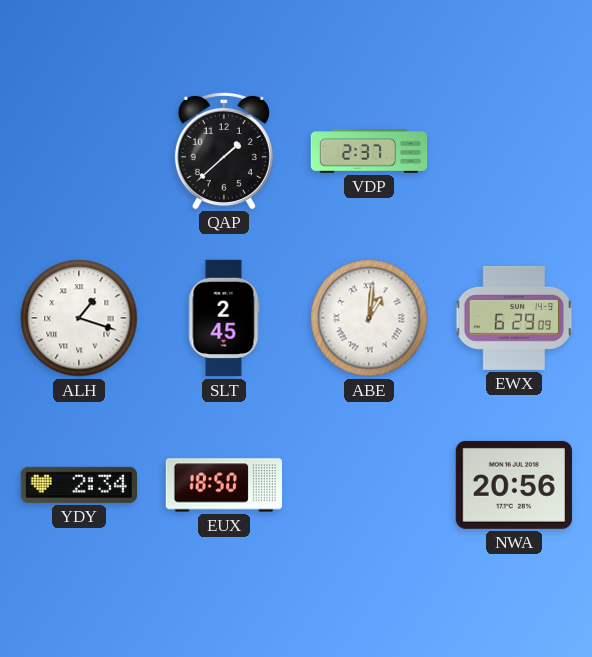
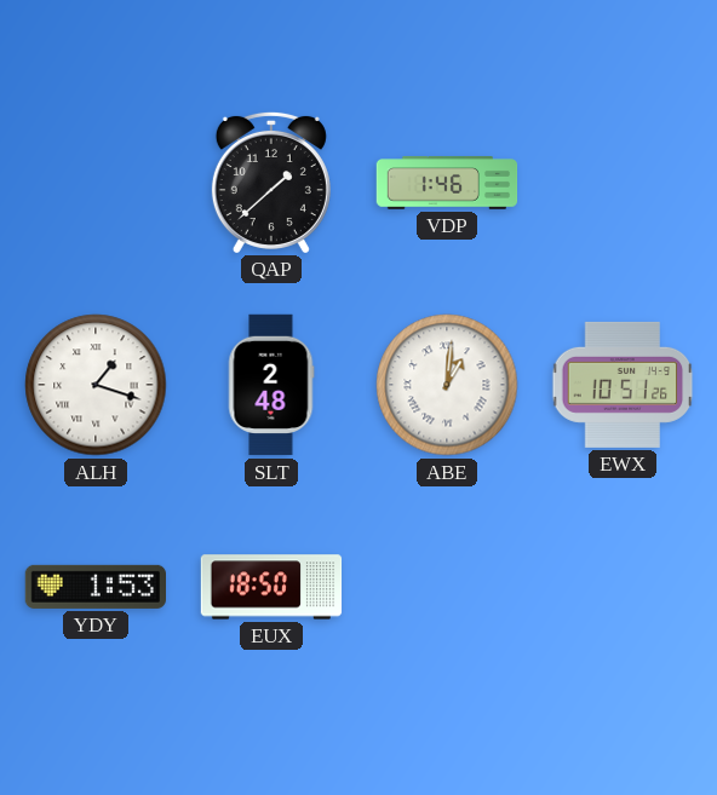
VDP: 2:37 -> 1:46 (447, 183)
SLT: 2:45 -> 2:48 (271, 385)
EWX: 6:29 -> 10:51 (623, 385)
YDY: 2:34 -> 1:53 (94, 587)
NWA: 20:56 -> none (514, 485)
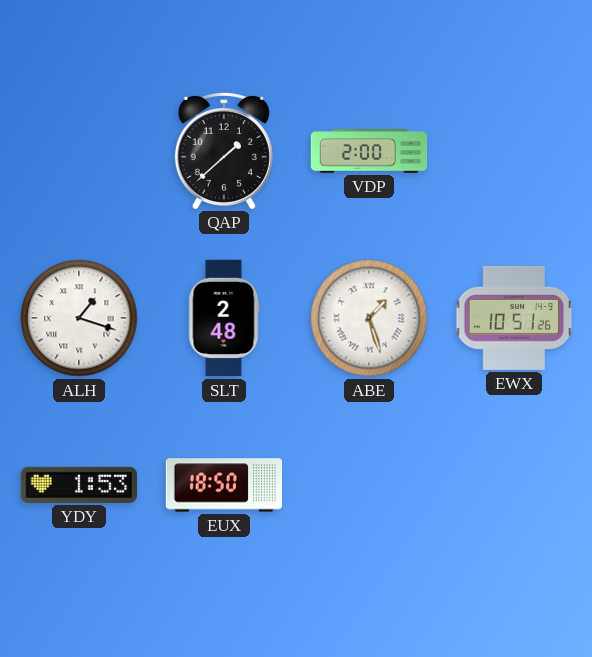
VDP: 1:46 -> 2:00 (369, 151)
ABE: 1:01 -> 1:27 (369, 318)
